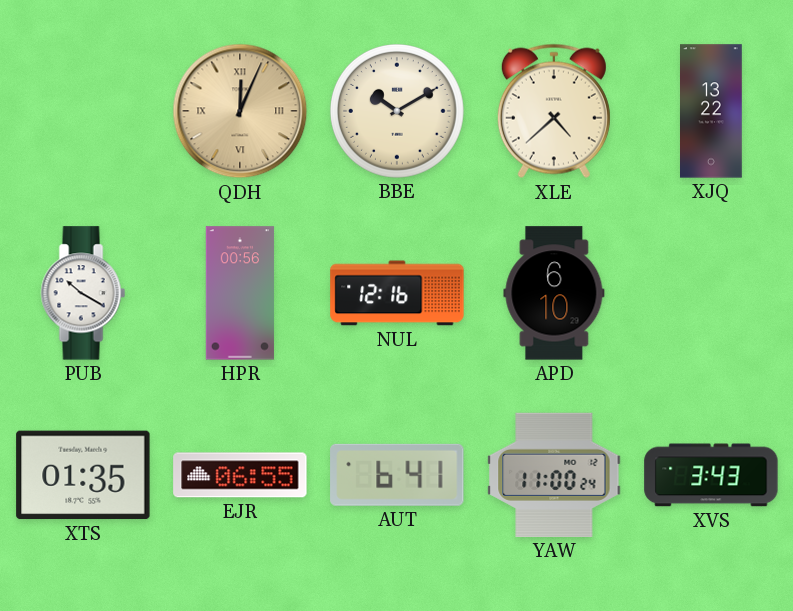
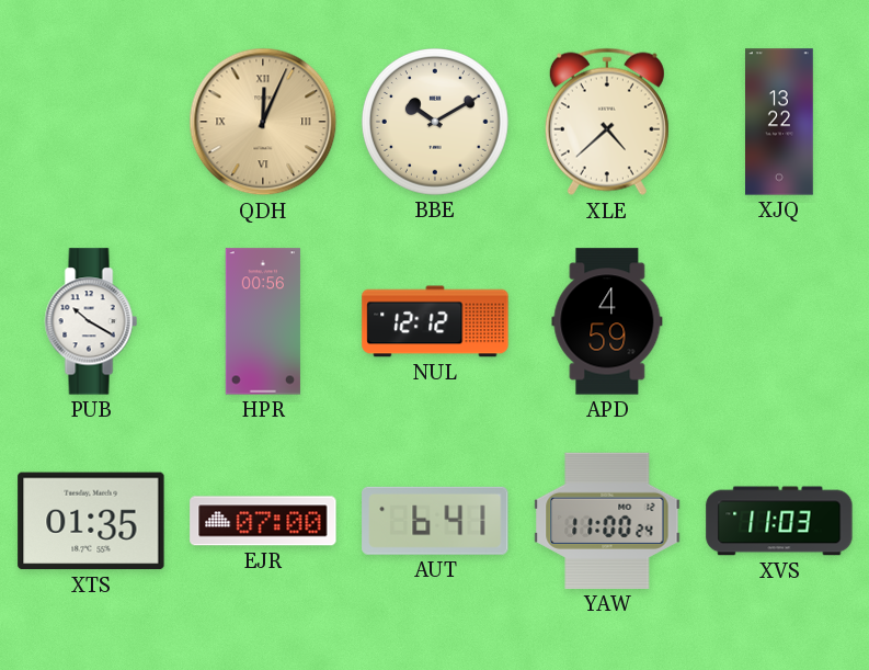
NUL: 12:16 -> 12:12 (435, 321)
APD: 6:10 -> 4:59 (607, 321)
EJR: 06:55 -> 07:00 (263, 521)
XVS: 3:43 -> 11:03 (779, 521)
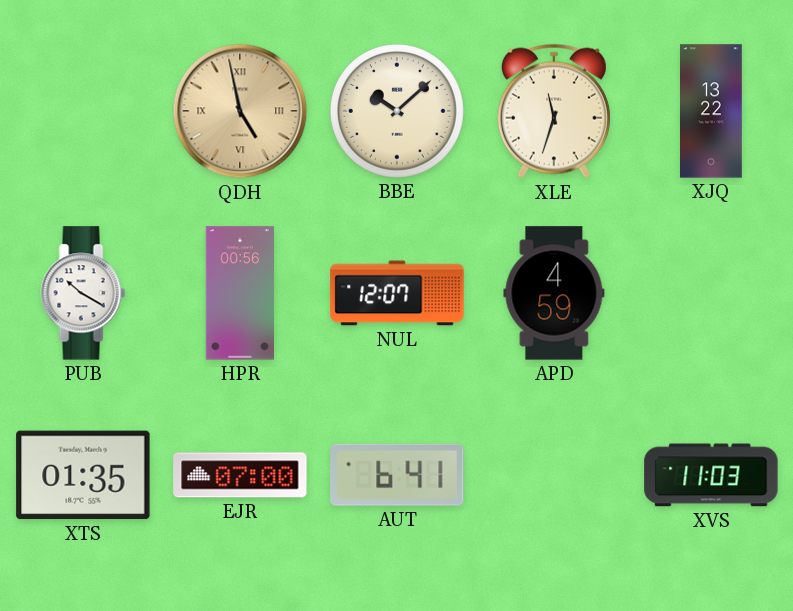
QDH: 12:04 -> 4:58 (240, 111)
BBE: 10:10 -> 10:08 (397, 111)
XLE: 4:38 -> 11:33 (554, 111)
NUL: 12:12 -> 12:07 (397, 293)
YAW: 11:00 -> none (607, 521)
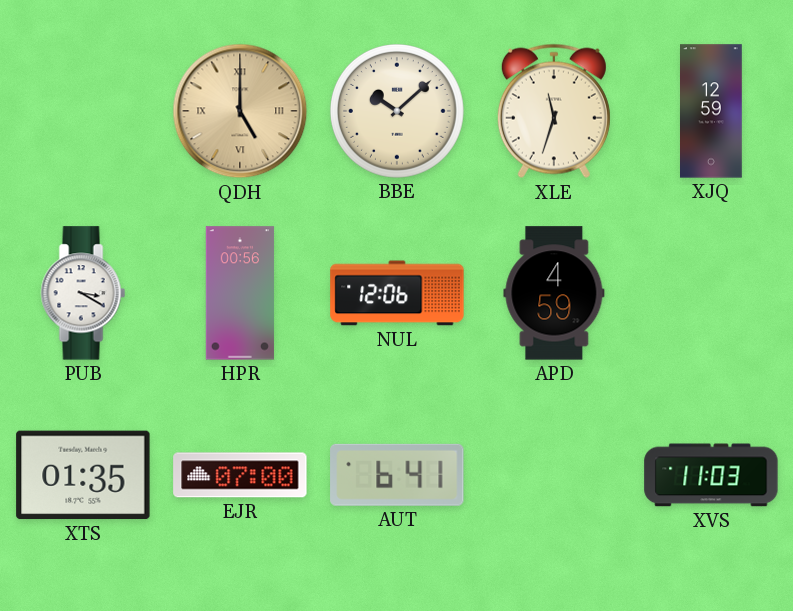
QDH: 4:58 -> 5:00 (240, 111)
XJQ: 13:22 -> 12:59 (712, 111)
PUB: 10:20 -> 3:20 (83, 293)
NUL: 12:07 -> 12:06 (397, 293)
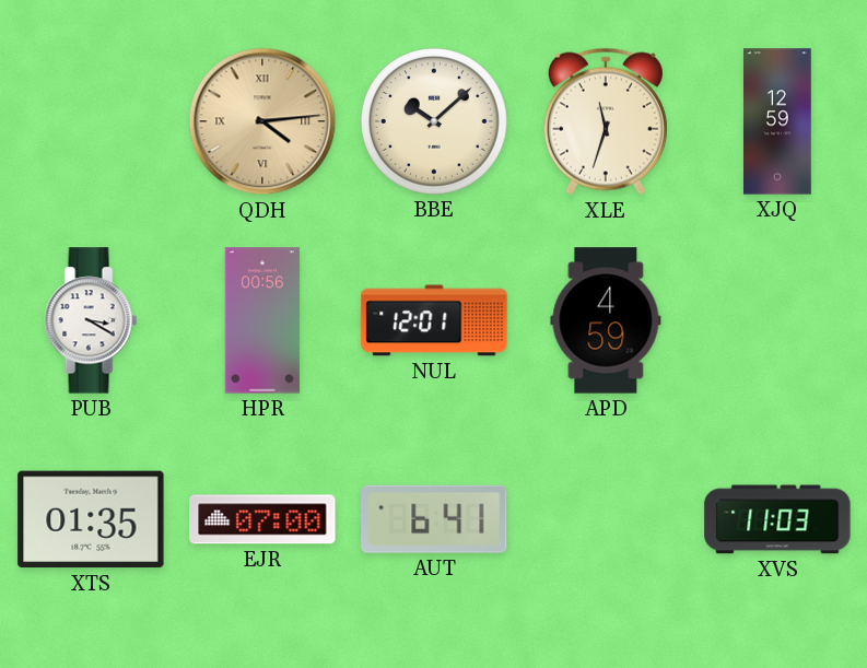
QDH: 5:00 -> 4:14 (262, 121)
NUL: 12:06 -> 12:01 (434, 320)
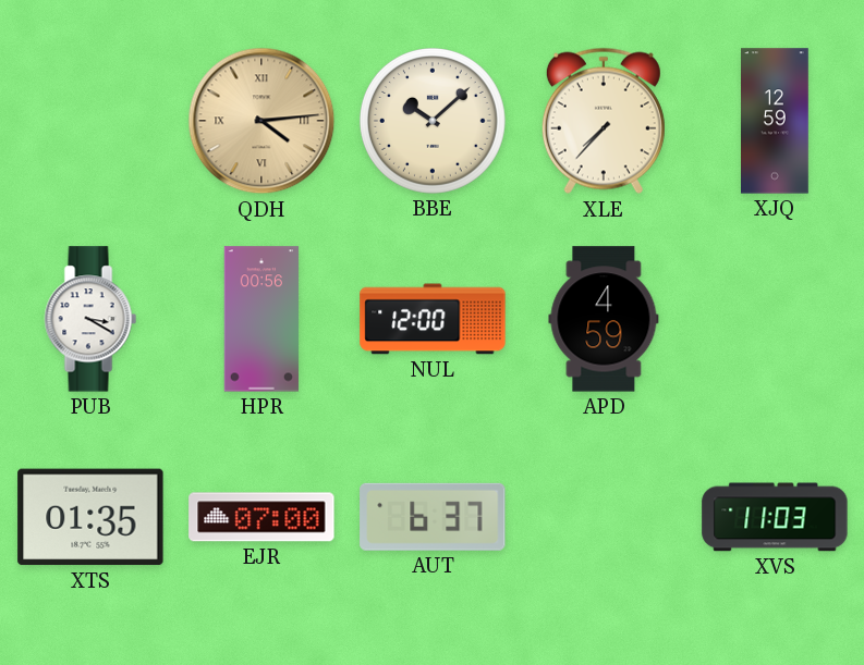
XLE: 11:33 -> 7:37 (604, 121)
NUL: 12:01 -> 12:00 (433, 319)
AUT: 6:41 -> 6:37 (433, 517)
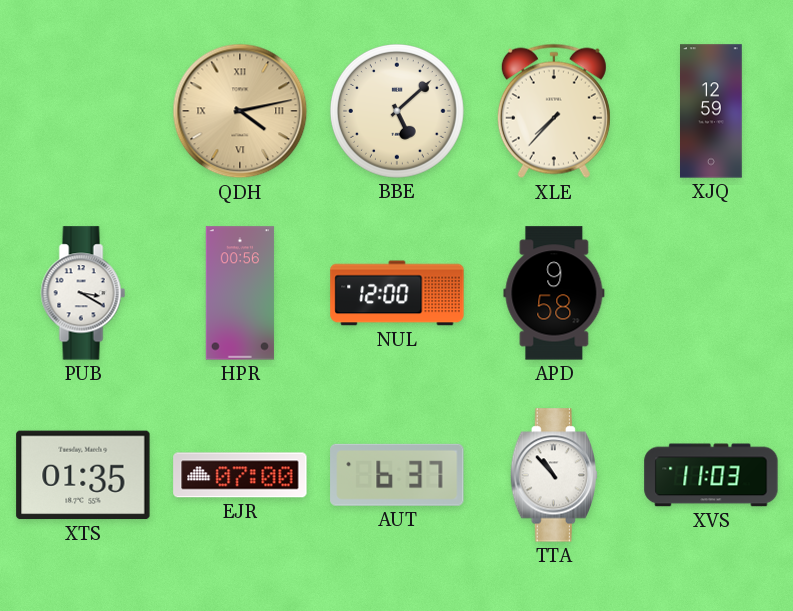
QDH: 4:14 -> 4:13 (240, 111)
BBE: 10:08 -> 5:08 (397, 111)
APD: 4:59 -> 9:58 (554, 293)
TTA: none -> 10:53 (553, 475)
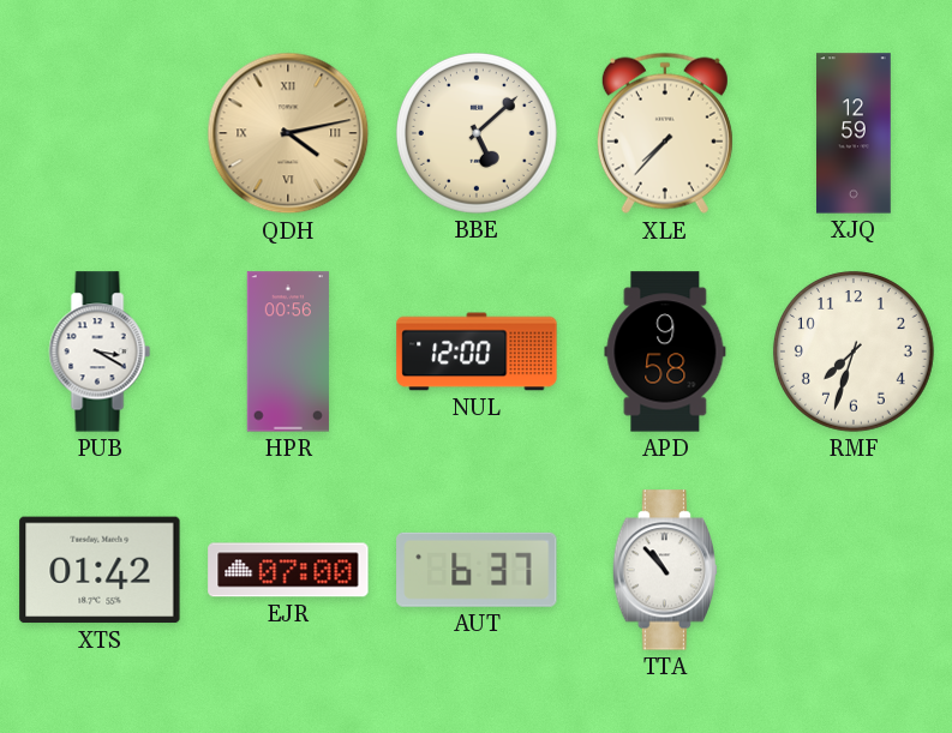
RMF: none -> 7:33 (854, 352)
XTS: 01:35 -> 01:42 (100, 570)
XVS: 11:03 -> none (711, 475)
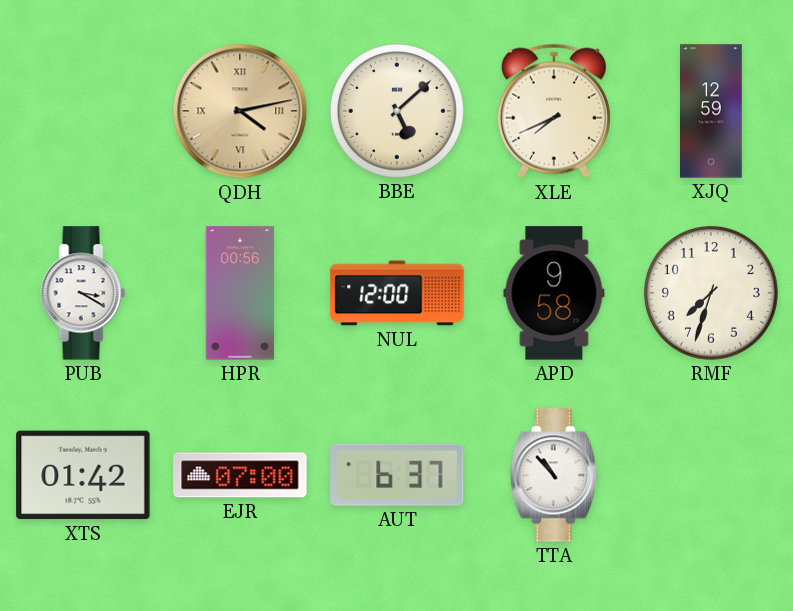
XLE: 7:37 -> 7:41 (554, 111)
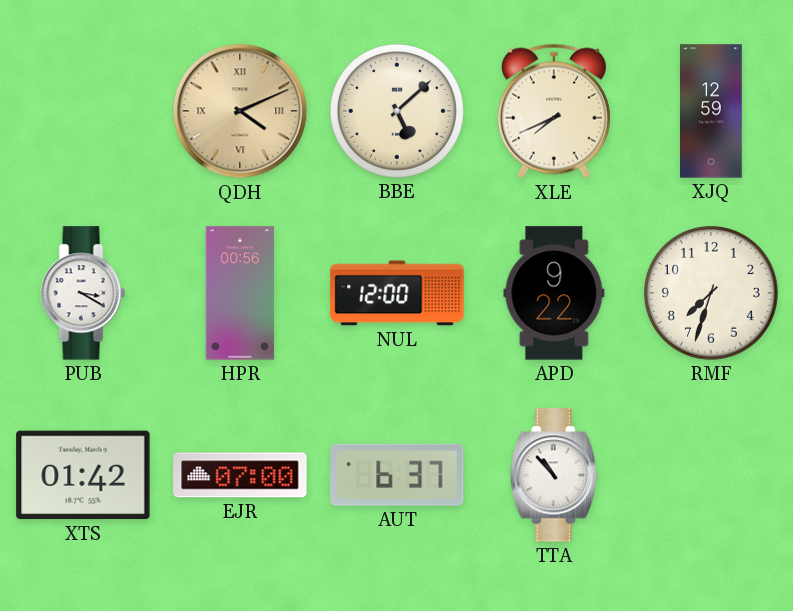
QDH: 4:13 -> 4:11 (240, 111)
APD: 9:58 -> 9:22 (554, 293)
